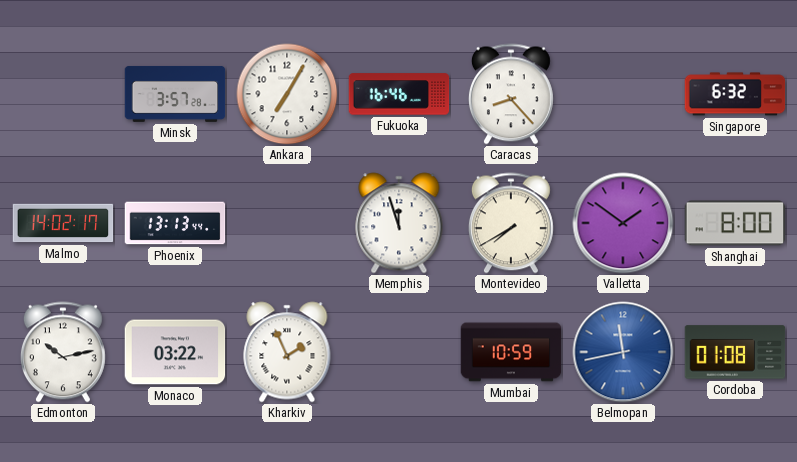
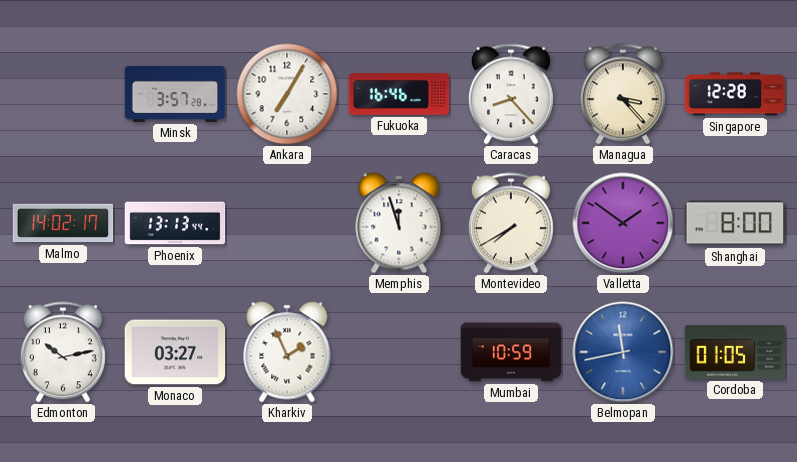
Managua: none -> 3:23 (623, 94)
Singapore: 6:32 -> 12:28 (735, 94)
Monaco: 03:22 -> 03:27 (175, 352)
Cordoba: 01:08 -> 01:05 (735, 352)
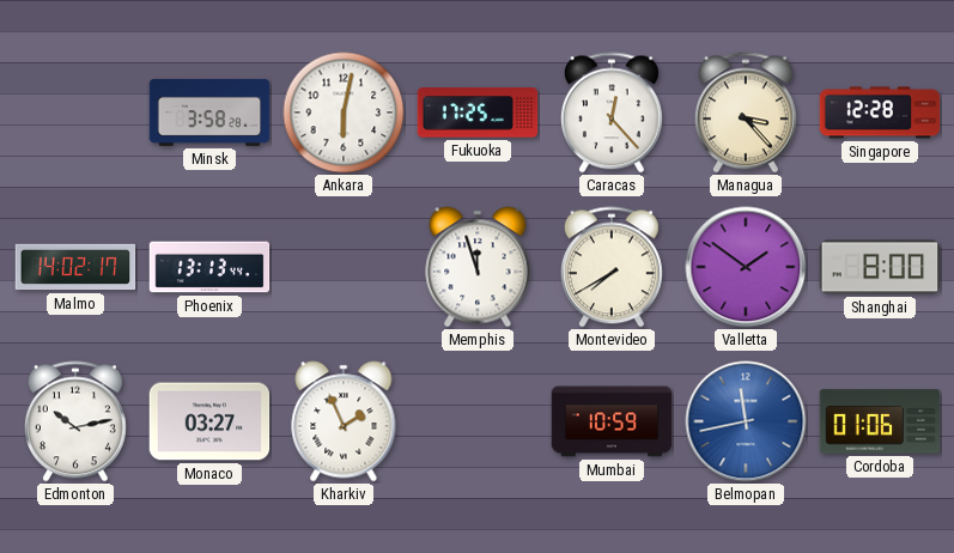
Minsk: 3:57 -> 3:58 (209, 113)
Ankara: 7:05 -> 6:02 (344, 113)
Fukuoka: 16:46 -> 17:25 (478, 113)
Caracas: 8:23 -> 12:23 (612, 113)
Cordoba: 01:05 -> 01:06 (880, 421)
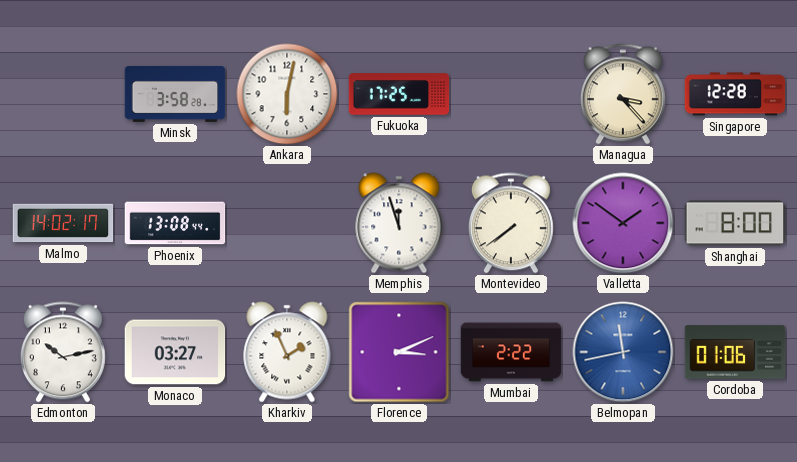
Caracas: 12:23 -> none (612, 113)
Phoenix: 13:13 -> 13:08 (175, 223)
Montevideo: 7:40 -> 7:39 (511, 223)
Florence: none -> 3:11 (399, 352)
Mumbai: 10:59 -> 2:22 (511, 352)
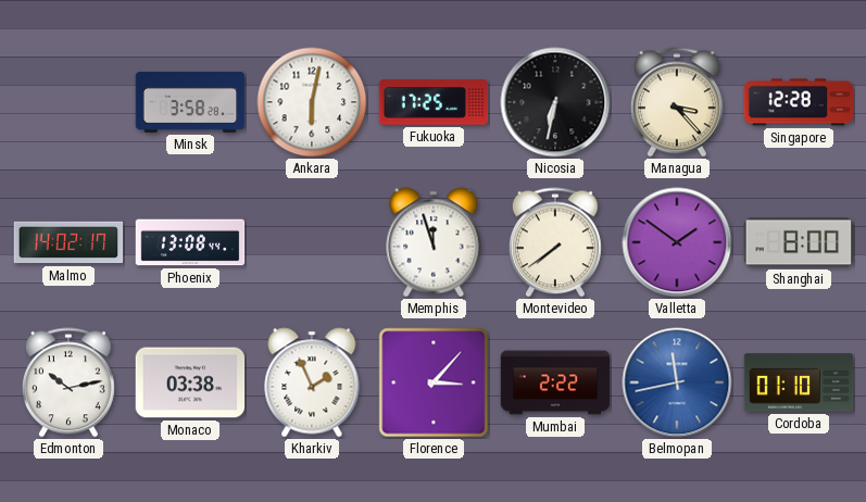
Nicosia: none -> 6:32 (555, 102)
Monaco: 03:27 -> 03:38 (190, 382)
Florence: 3:11 -> 3:07 (434, 382)
Cordoba: 01:06 -> 01:10 (799, 382)
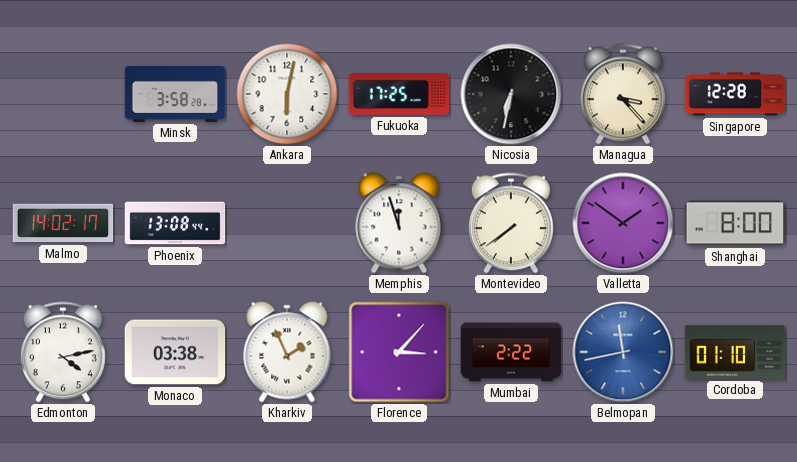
Edmonton: 10:13 -> 4:13 (63, 352)
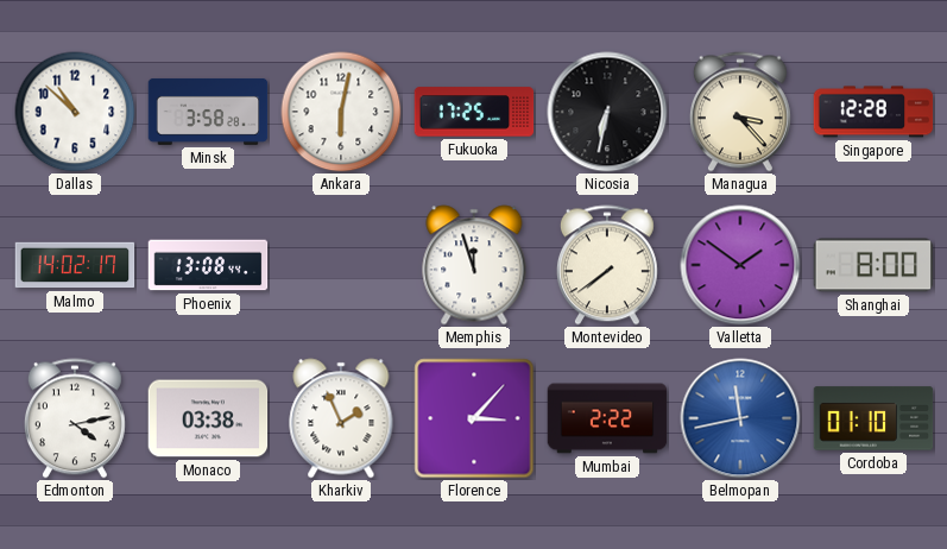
Dallas: none -> 10:52 (75, 112)
